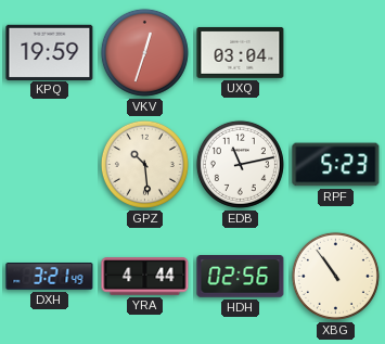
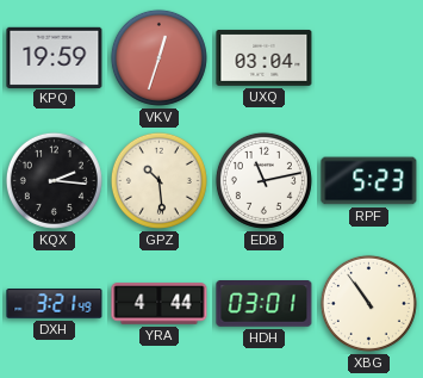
KQX: none -> 2:16 (54, 180)
HDH: 02:56 -> 03:01 (265, 304)
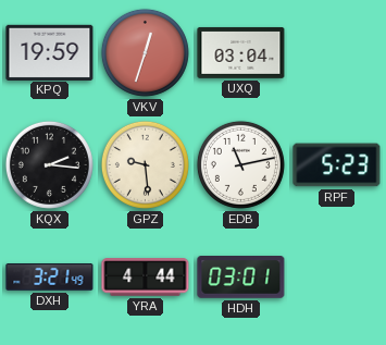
GPZ: 10:29 -> 9:29 (145, 164)
XBG: 10:54 -> none (368, 303)
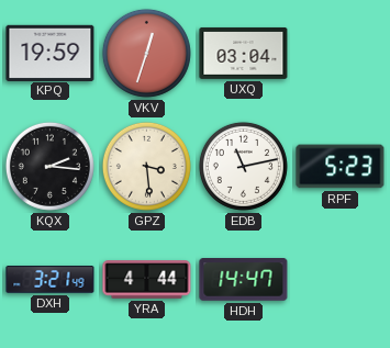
GPZ: 9:29 -> 3:29 (146, 166)
HDH: 03:01 -> 14:47 (244, 280)
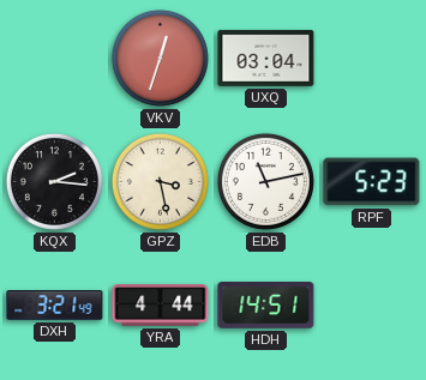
KPQ: 19:59 -> none (51, 53)
GPZ: 3:29 -> 3:28 (160, 181)
HDH: 14:47 -> 14:51 (266, 306)
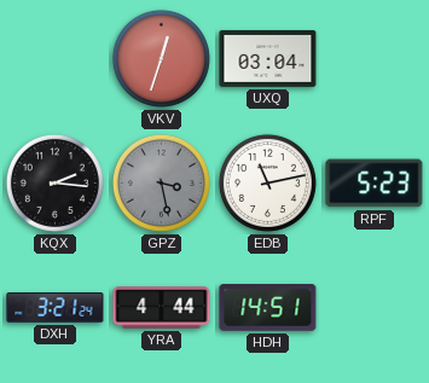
GPZ dial: cream -> grey (161, 182)
DXH: 3:21:49 -> 3:21:24 (56, 308)
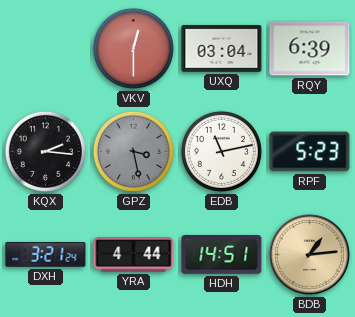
VKV: 12:33 -> 12:30 (133, 48)
RQY: none -> 6:39 (310, 49)
BDB: none -> 1:14 (310, 255)
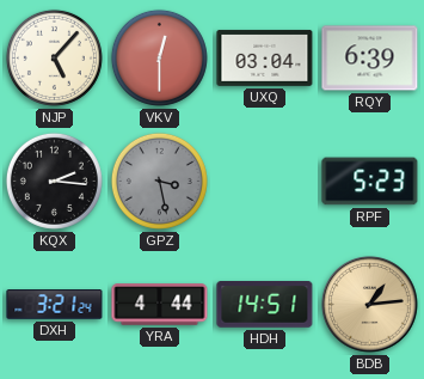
NJP: none -> 5:07 (54, 57)
EDB: 11:13 -> none (221, 151)
